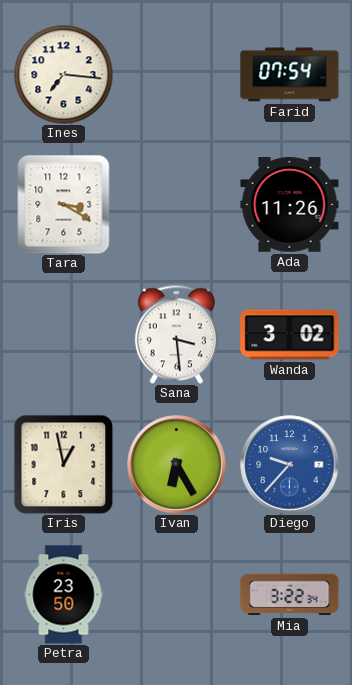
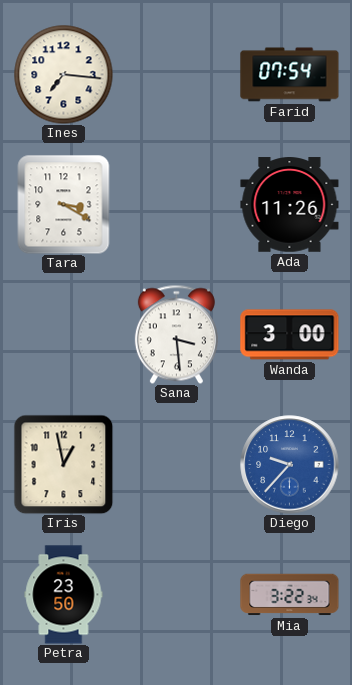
Wanda: 3:02 -> 3:00 (290, 335)
Ivan: 6:25 -> none (177, 465)
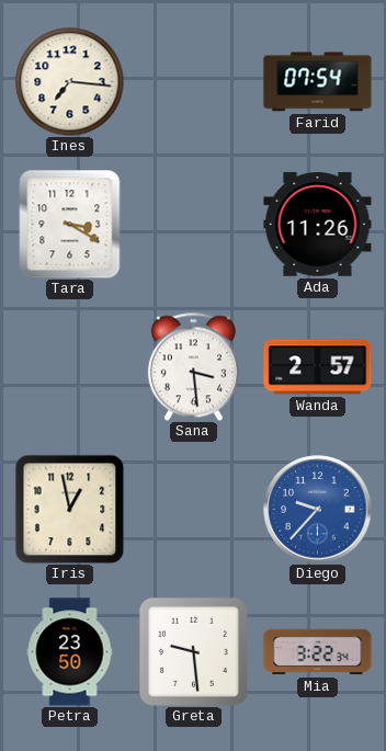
Wanda: 3:00 -> 2:57 (318, 367)
Greta: none -> 9:29 (193, 651)
